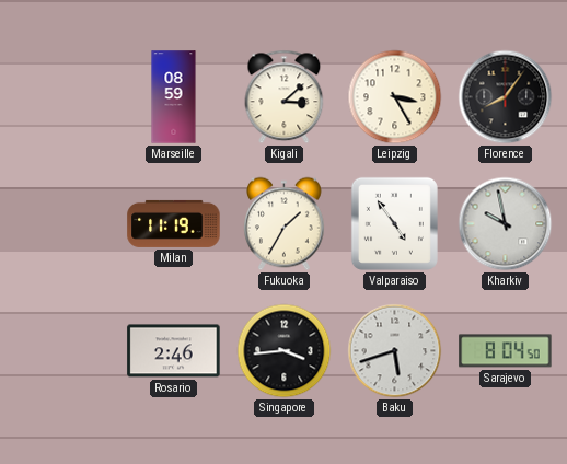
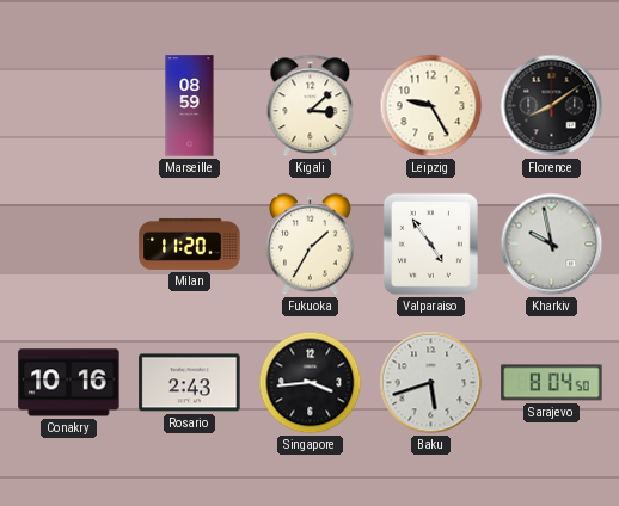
Leipzig: 3:25 -> 9:25 (431, 106)
Florence: 8:06 -> 8:09 (552, 106)
Milan: 11:19 -> 11:20 (190, 243)
Conakry: none -> 10:16 (69, 383)
Rosario: 2:46 -> 2:43 (190, 383)
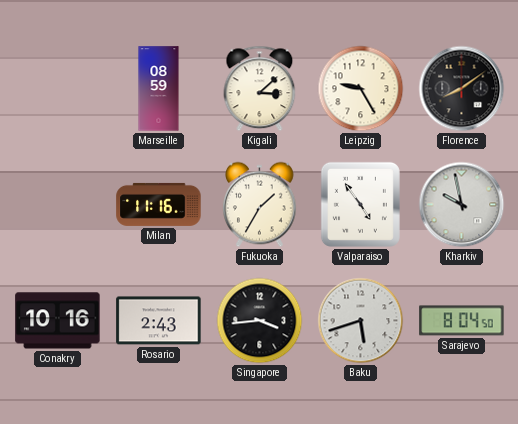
Milan: 11:20 -> 11:16 (159, 204)
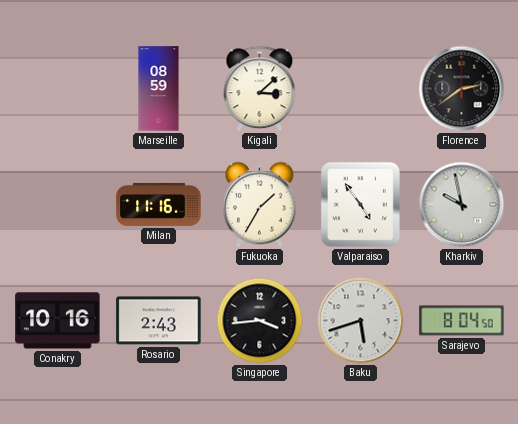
Leipzig: 9:25 -> none (361, 89)
Florence: 8:09 -> 2:39 (462, 89)
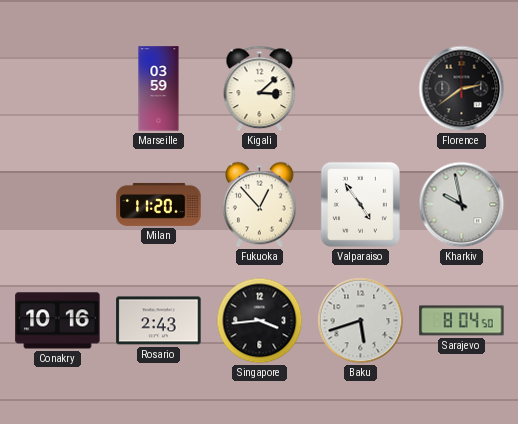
Marseille: 08:59 -> 03:59 (159, 89)
Milan: 11:16 -> 11:20 (159, 204)
Fukuoka: 1:35 -> 12:53 (260, 205)
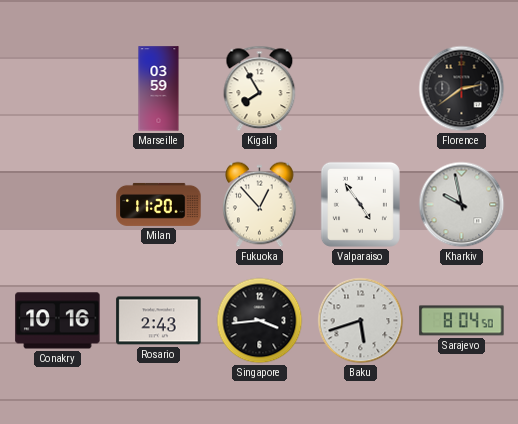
Kigali: 3:08 -> 7:55 (260, 89)
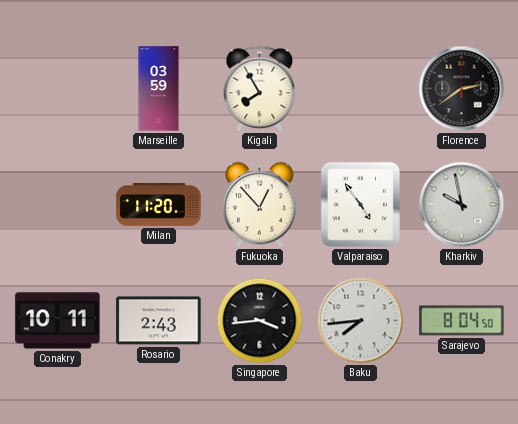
Conakry: 10:16 -> 10:11 (58, 321)
Baku: 5:42 -> 7:44 (361, 321)
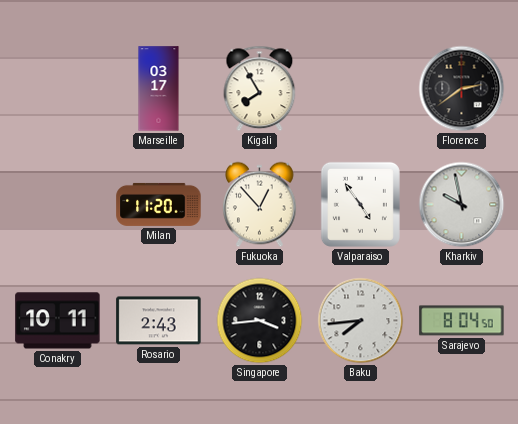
Marseille: 03:59 -> 03:17 (159, 89)
